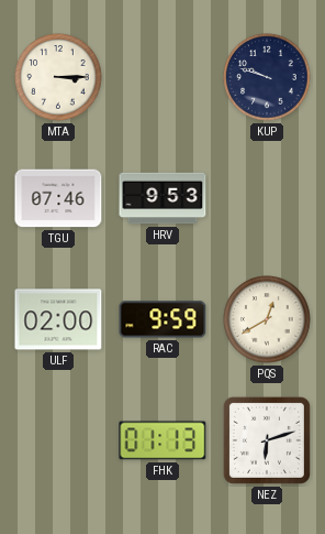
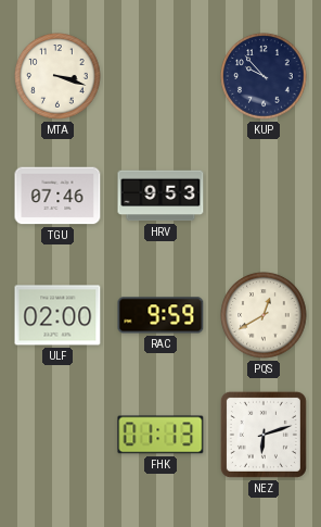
MTA: 3:15 -> 3:18 (57, 76)
KUP: 9:48 -> 9:53 (264, 76)
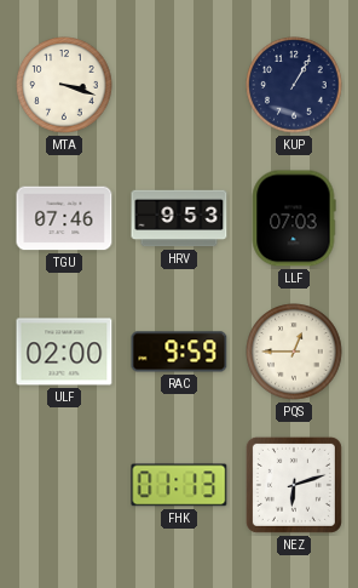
KUP: 9:53 -> 1:05 (294, 85)
LLF: none -> 07:03 (294, 218)
PQS: 12:40 -> 12:45 (294, 352)
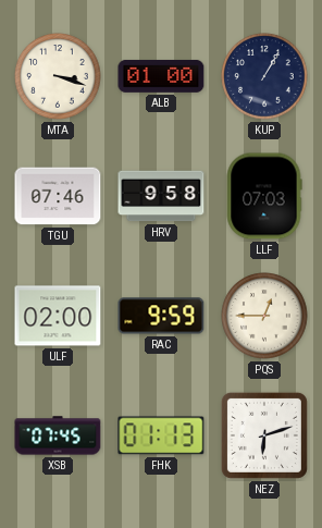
ALB: none -> 01:00 (161, 76)
HRV: 9:53 -> 9:58 (161, 196)
XSB: none -> 07:45 (58, 435)
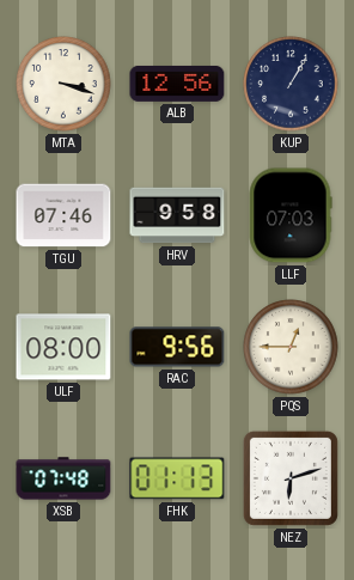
ALB: 01:00 -> 12:56 (177, 84)
ULF: 02:00 -> 08:00 (63, 347)
RAC: 9:59 -> 9:56 (177, 347)
XSB: 07:45 -> 07:48 (63, 478)
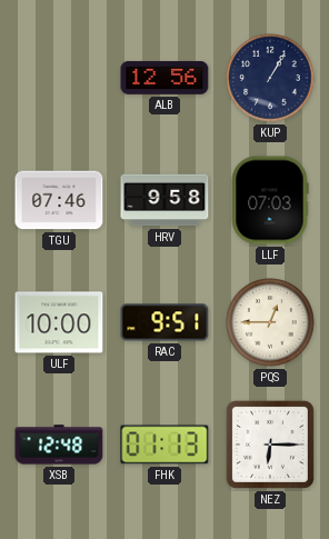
MTA: 3:18 -> none (63, 84)
ULF: 08:00 -> 10:00 (59, 322)
RAC: 9:56 -> 9:51 (164, 322)
XSB: 07:48 -> 12:48 (59, 445)
NEZ: 6:12 -> 6:15 (270, 445)
